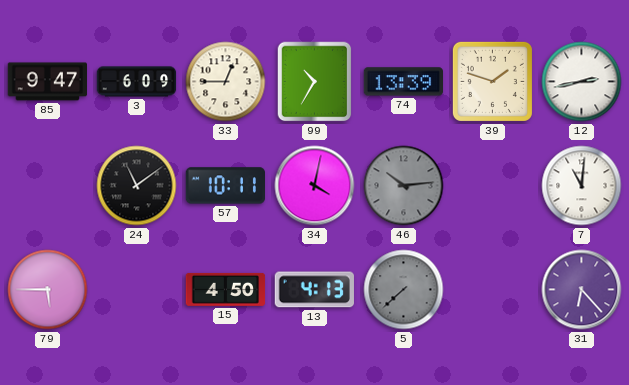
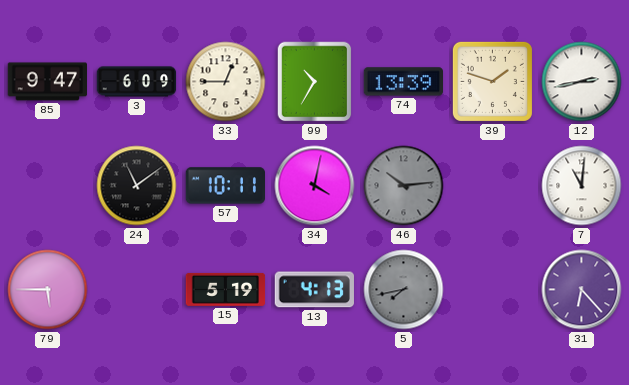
15: 4:50 -> 5:19 (226, 289)
5: 7:38 -> 7:43 (404, 290)
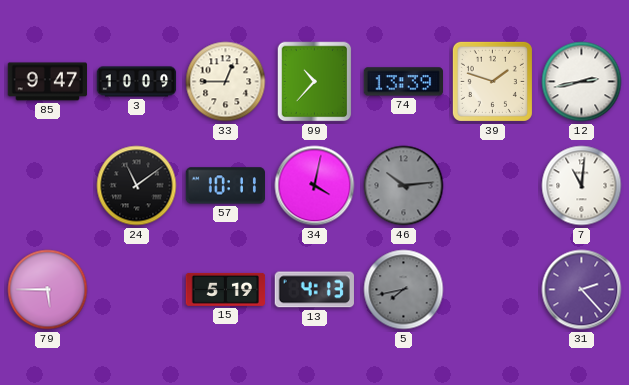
3: 6:09 -> 10:09 (137, 82)
99: 10:35 -> 10:37 (315, 82)
31: 6:23 -> 2:23 (582, 290)
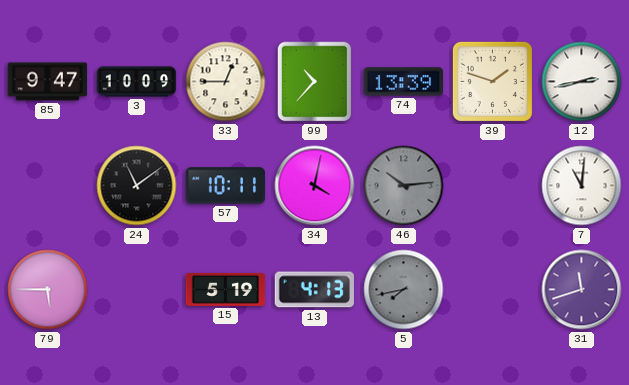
31: 2:23 -> 11:42 (582, 290)
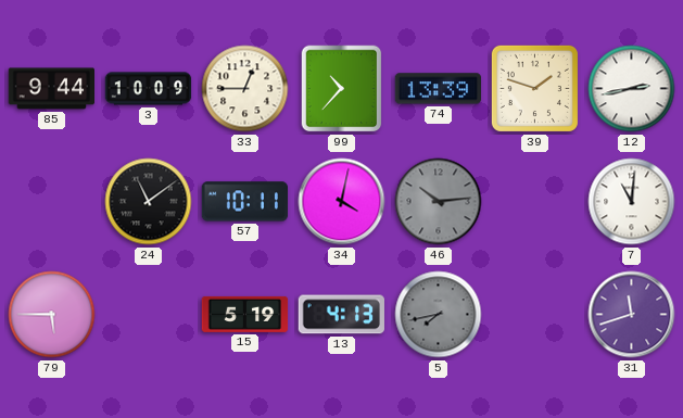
85: 9:47 -> 9:44 (52, 89)
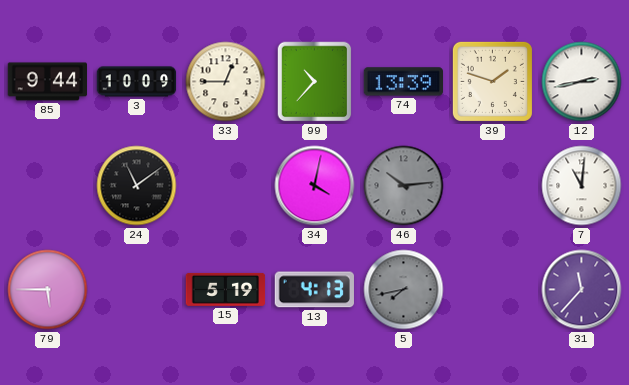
57: 10:11 -> none (244, 202)
31: 11:42 -> 11:37 (582, 290)
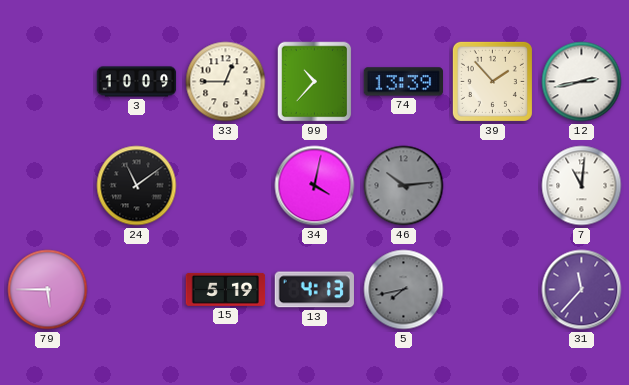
85: 9:44 -> none (48, 82)
39: 1:48 -> 1:53 (492, 81)
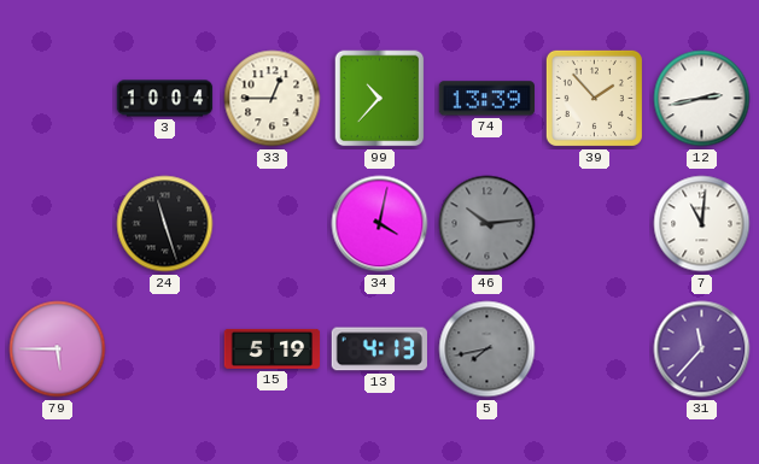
3: 10:09 -> 10:04 (165, 99)
24: 11:09 -> 11:27 (165, 224)
